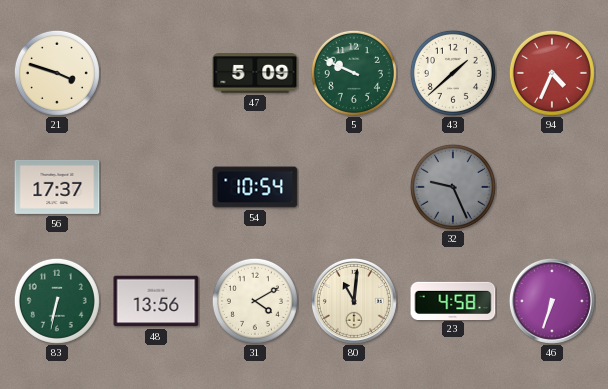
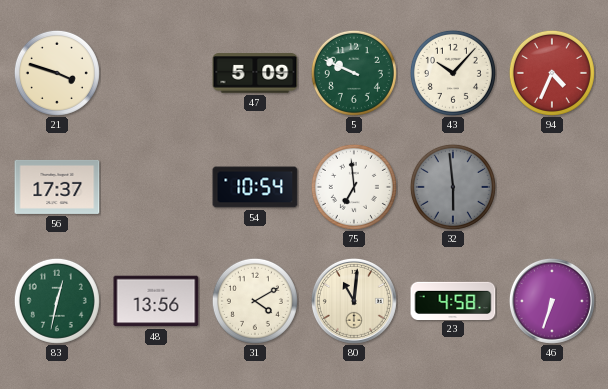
43: 1:38 -> 10:07 (453, 73)
75: none -> 6:59 (354, 187)
32: 9:26 -> 5:59 (453, 187)
83: 6:32 -> 12:32 (57, 301)
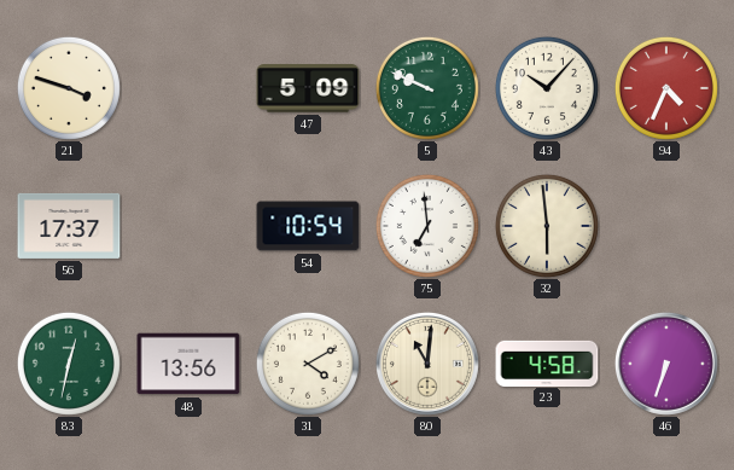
32 dial: grey -> cream (547, 226)
